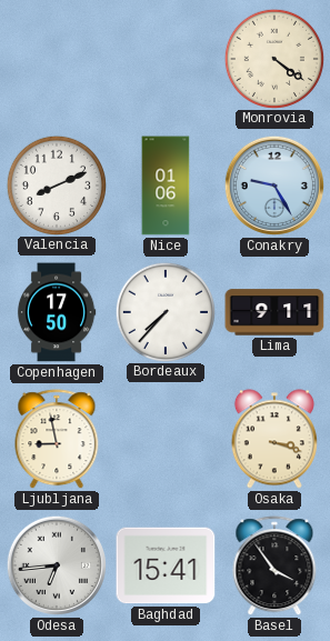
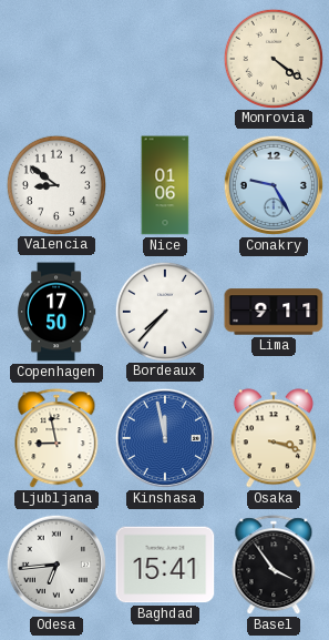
Valencia: 8:11 -> 8:51 (55, 184)
Kinshasa: none -> 11:58 (165, 438)
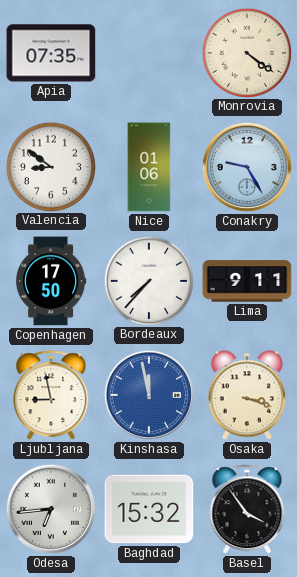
Apia: none -> 07:35 (51, 53)
Baghdad: 15:41 -> 15:32 (149, 509)
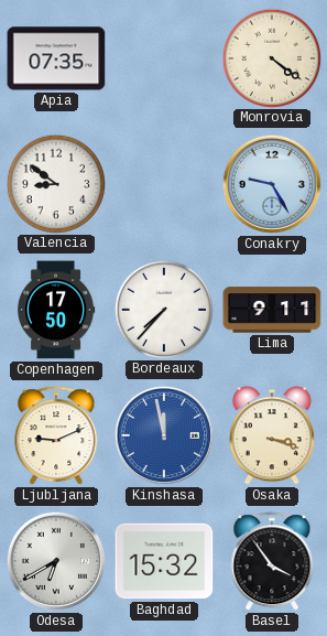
Nice: 01:06 -> none (149, 167)
Ljubljana: 8:58 -> 9:11 (56, 436)
Odesa: 6:44 -> 6:40 (56, 561)
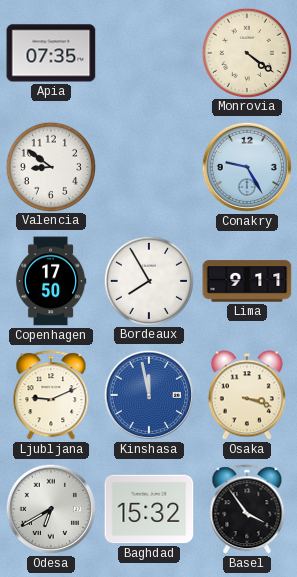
Bordeaux: 7:37 -> 7:55 (148, 280)
